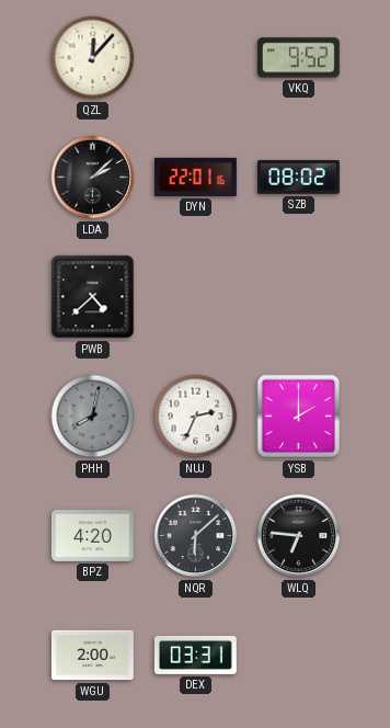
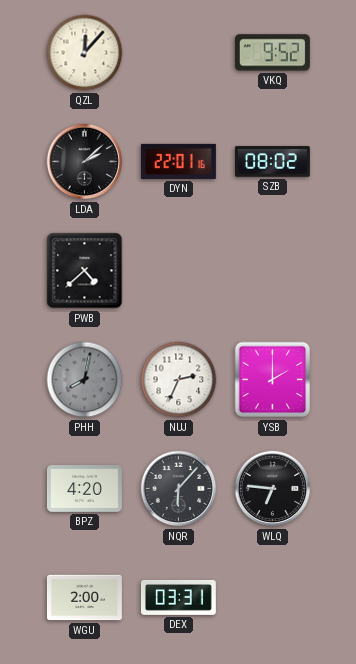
NQR: 6:08 -> 6:07 (179, 489)
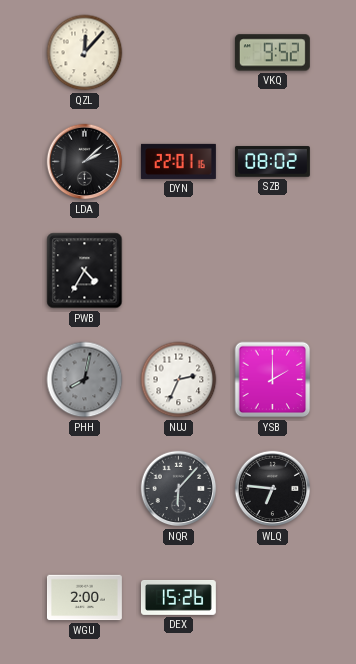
PWB: 4:38 -> 4:35 (85, 271)
BPZ: 4:20 -> none (84, 489)
DEX: 03:31 -> 15:26 (178, 597)
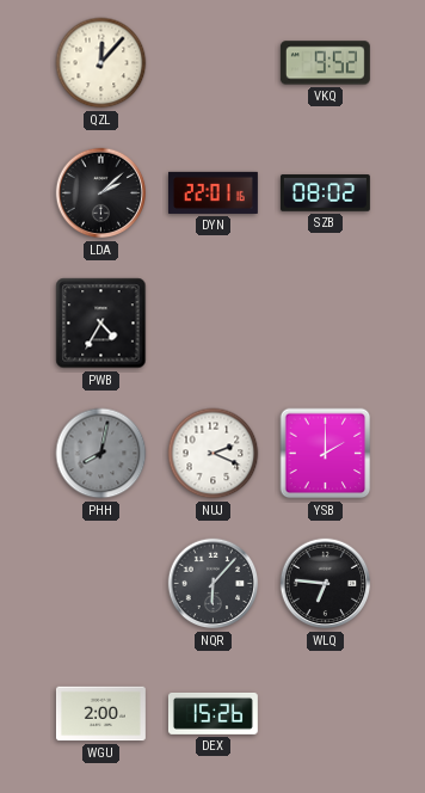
NUJ: 2:34 -> 2:19 (214, 454)
